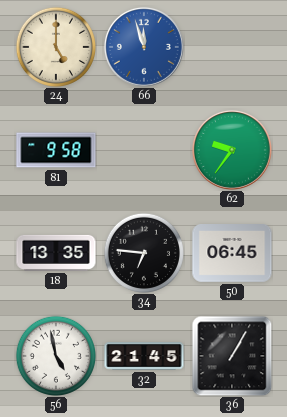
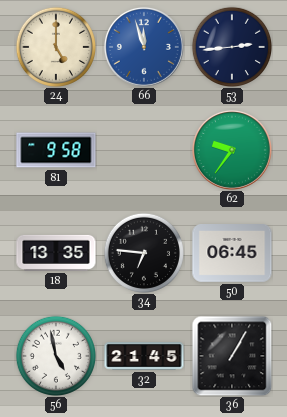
53: none -> 2:44 (231, 46)
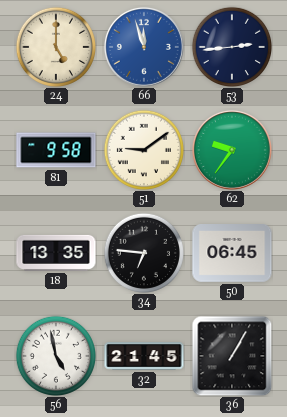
51: none -> 9:09 (143, 149)
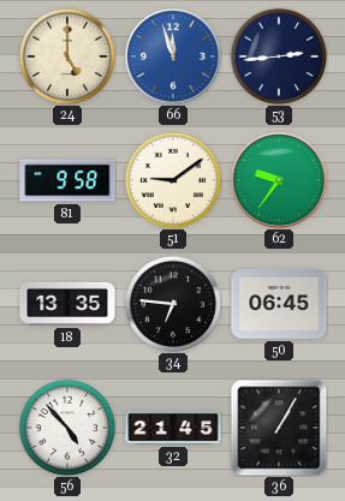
56: 4:58 -> 4:53 (66, 427)
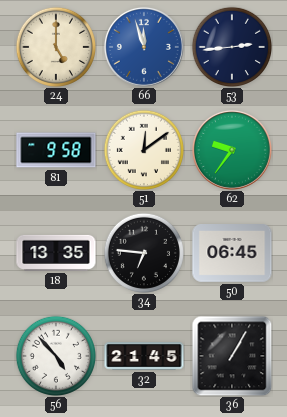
51: 9:09 -> 12:09 (143, 149)
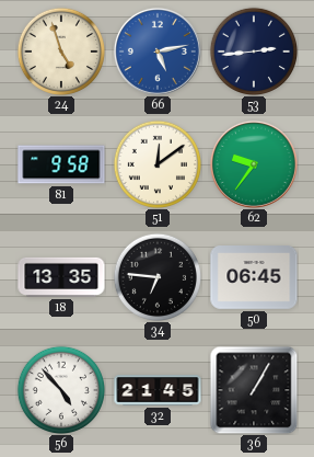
24: 5:00 -> 4:57 (60, 50)
66: 11:57 -> 5:13 (158, 52)
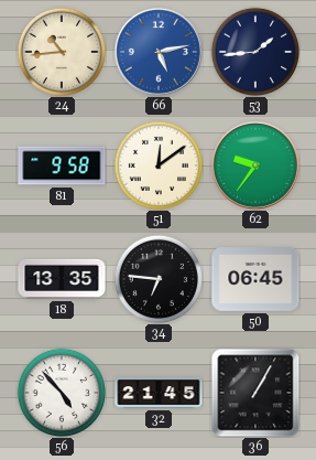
24: 4:57 -> 10:44 (61, 51)
53: 2:44 -> 1:44 (254, 51)
